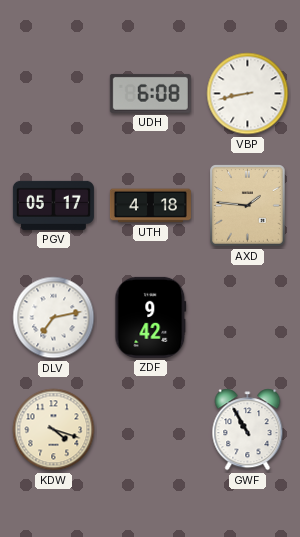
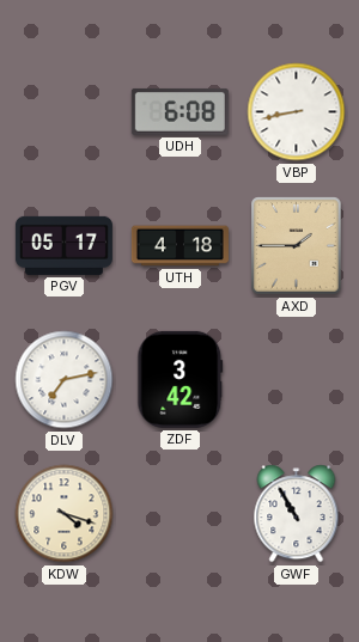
AXD: 1:46 -> 1:45 (297, 246)
ZDF: 9:42 -> 3:42 (181, 379)
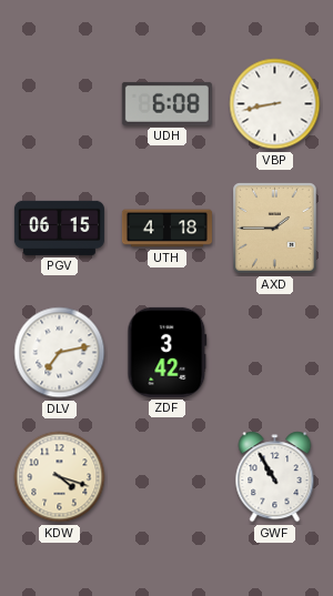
PGV: 05:17 -> 06:15 (59, 228)
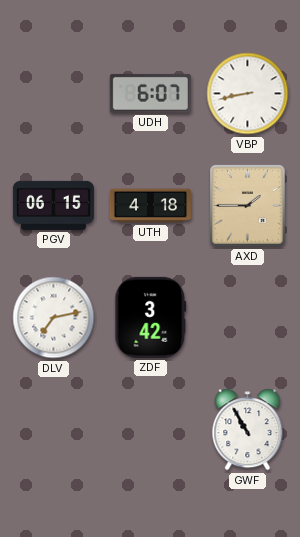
UDH: 6:08 -> 6:07 (150, 93)
KDW: 4:18 -> none (60, 477)
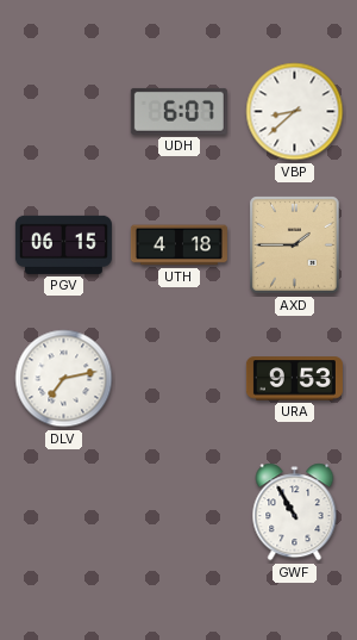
VBP: 8:43 -> 8:38 (295, 112)
ZDF: 3:42 -> none (151, 317)
URA: none -> 9:53 (294, 379)
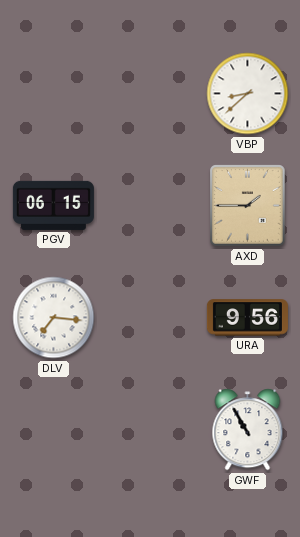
UDH: 6:07 -> none (178, 111)
UTH: 4:18 -> none (178, 246)
DLV: 7:13 -> 7:16 (54, 318)
URA: 9:53 -> 9:56 (247, 318)
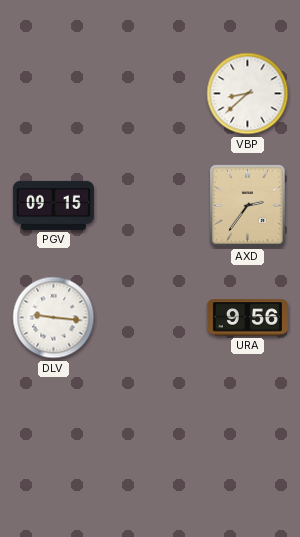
PGV: 06:15 -> 09:15 (53, 205)
AXD: 1:45 -> 2:36 (248, 206)
DLV: 7:16 -> 9:16 (54, 318)
GWF: 10:55 -> none (248, 430)
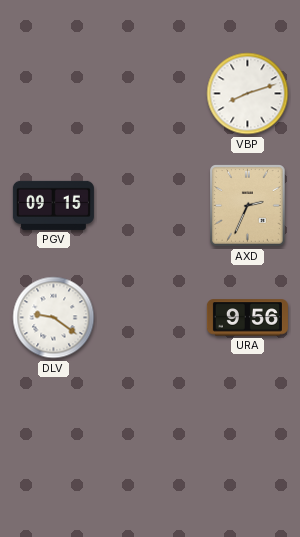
VBP: 8:38 -> 8:12 (248, 94)
AXD: 2:36 -> 2:34 (248, 206)
DLV: 9:16 -> 9:21 (54, 318)
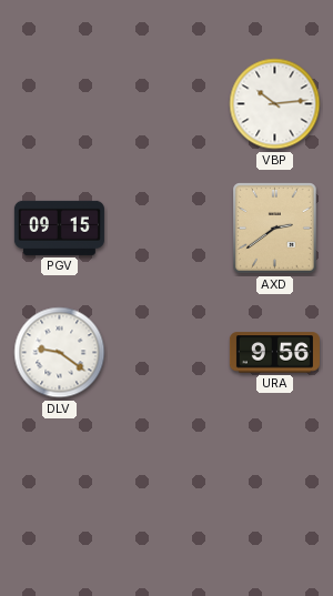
VBP: 8:12 -> 10:14 (275, 104)
AXD: 2:34 -> 2:39 (275, 229)
